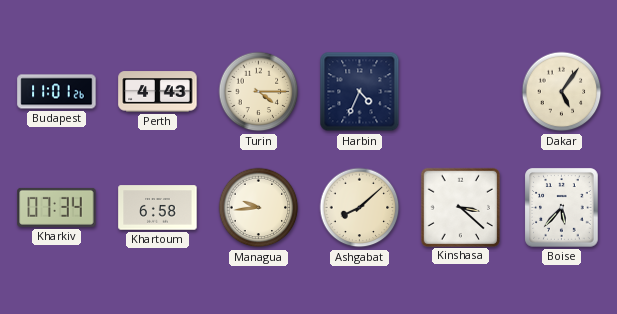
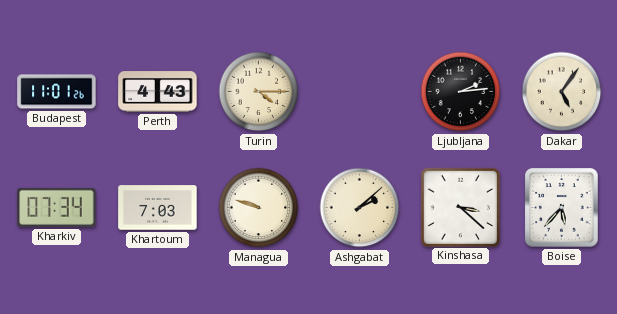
Harbin: 4:34 -> none (360, 92)
Ljubljana: none -> 2:14 (461, 92)
Khartoum: 6:58 -> 7:03 (158, 208)
Managua: 9:44 -> 9:48 (259, 208)
Ashgabat: 8:08 -> 2:08 (360, 208)
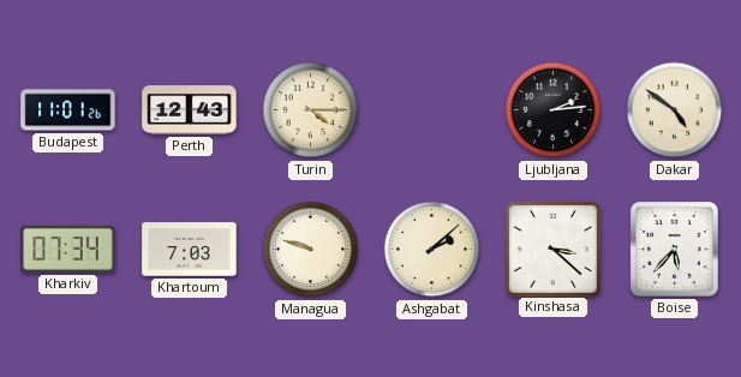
Perth: 4:43 -> 12:43 (190, 110)
Dakar: 5:06 -> 4:51 (675, 110)
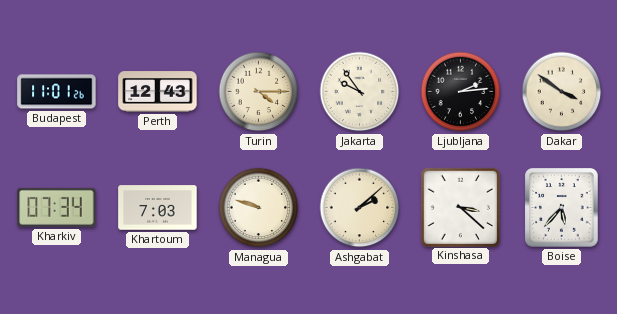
Jakarta: none -> 9:54 (360, 92)
Dakar: 4:51 -> 3:51 (562, 92)
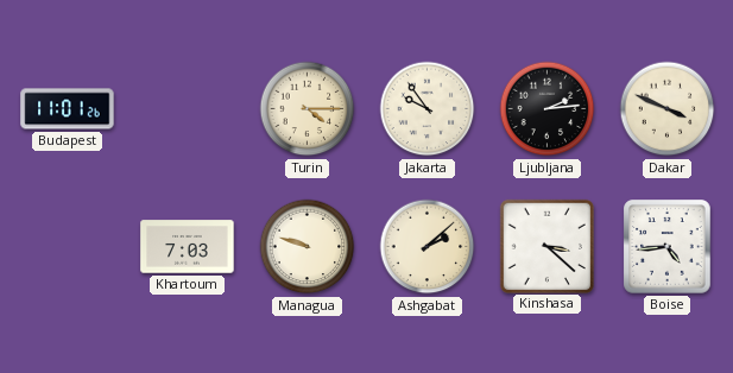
Perth: 12:43 -> none (158, 92)
Dakar: 3:51 -> 3:49 (668, 109)
Kharkiv: 07:34 -> none (57, 207)
Boise: 5:37 -> 4:44 (668, 247)
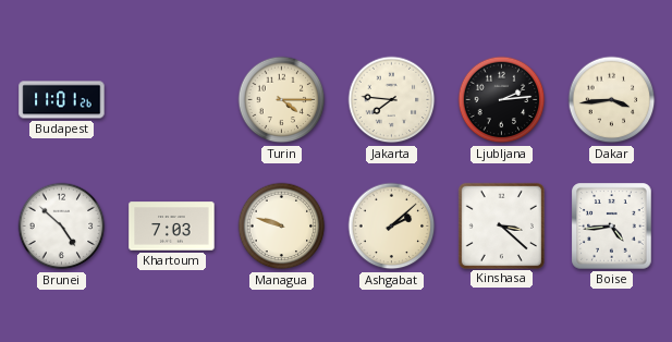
Jakarta: 9:54 -> 7:46 (392, 100)
Dakar: 3:49 -> 3:44 (612, 100)
Brunei: none -> 4:52 (62, 227)
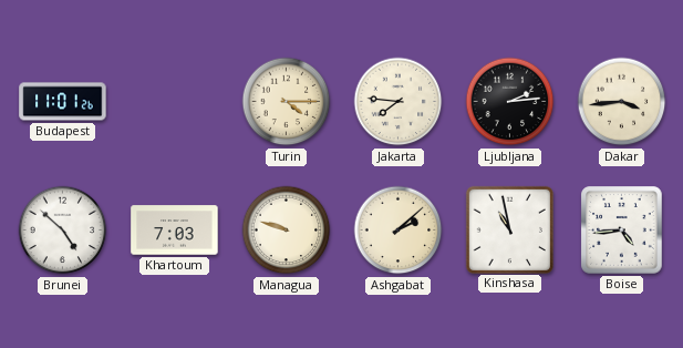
Kinshasa: 3:22 -> 10:58 (509, 229)
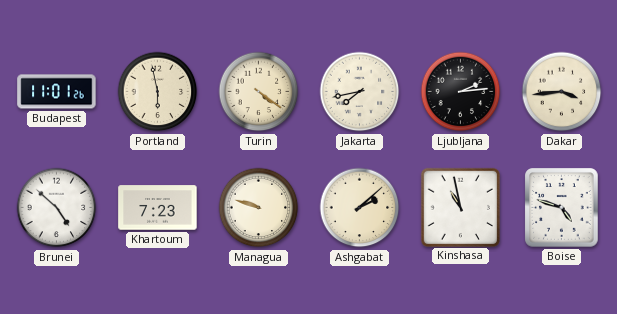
Portland: none -> 5:58 (158, 92)
Turin: 4:15 -> 4:21 (259, 92)
Jakarta: 7:46 -> 7:43 (360, 92)
Khartoum: 7:03 -> 7:23 (158, 208)
Boise: 4:44 -> 4:48 (562, 208)
